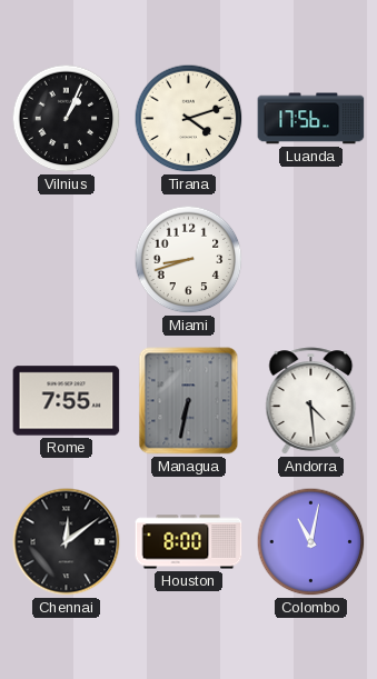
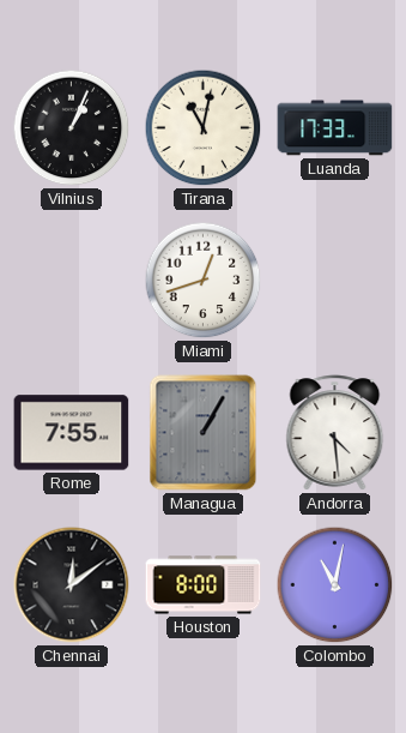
Tirana: 4:12 -> 11:02 (204, 128)
Luanda: 17:56 -> 17:33 (335, 128)
Miami: 8:42 -> 12:42 (204, 281)
Managua: 6:32 -> 1:05 (204, 433)
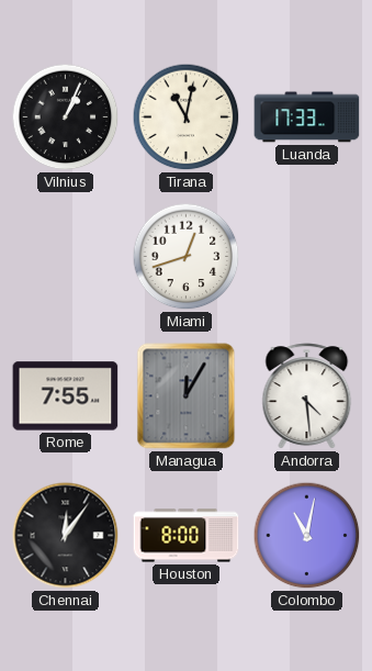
Managua: 1:05 -> 12:05 (187, 396)
Chennai: 12:09 -> 12:06 (66, 536)
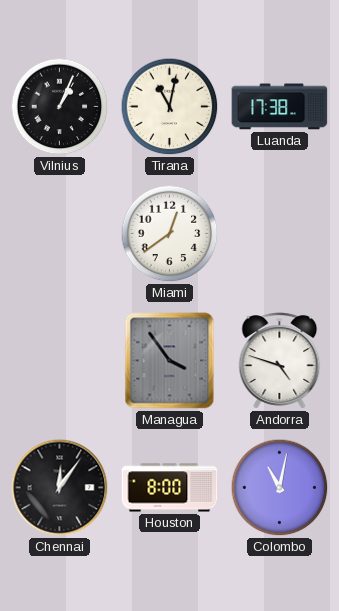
Luanda: 17:33 -> 17:38 (280, 107)
Miami: 12:42 -> 12:39 (170, 234)
Rome: 7:55 -> none (66, 396)
Managua: 12:05 -> 3:54 (170, 361)
Andorra: 4:29 -> 4:48 (280, 361)
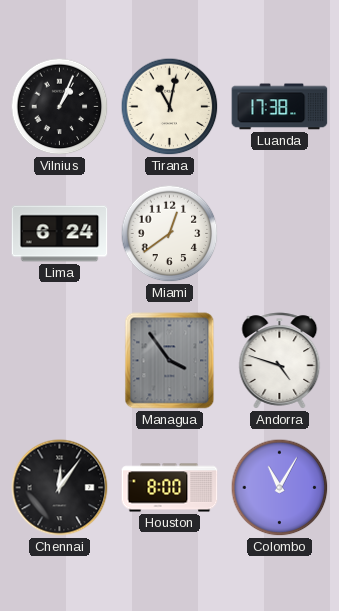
Lima: none -> 6:24 (60, 234)
Colombo: 11:02 -> 11:05 (280, 488)
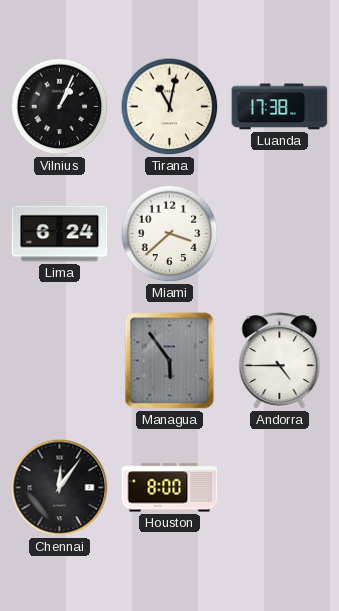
Miami: 12:39 -> 3:38 (170, 234)
Managua: 3:54 -> 5:54 (170, 361)
Andorra: 4:48 -> 4:45 (280, 361)
Colombo: 11:05 -> none (280, 488)
